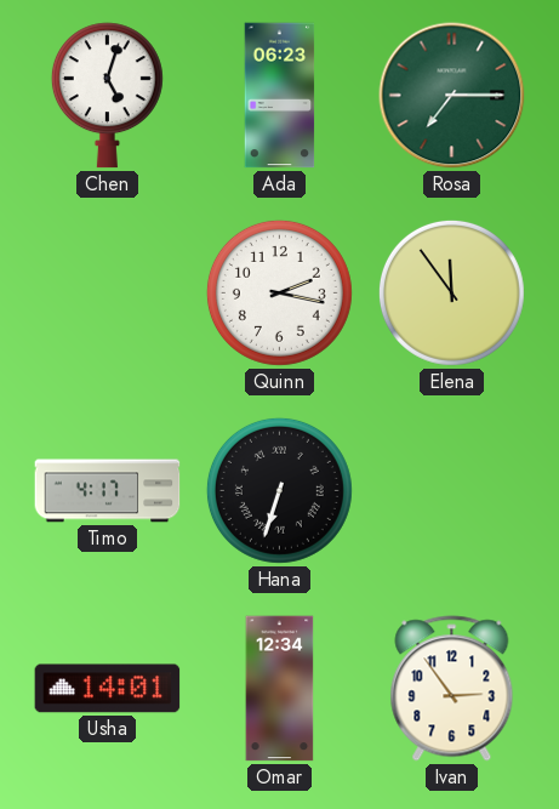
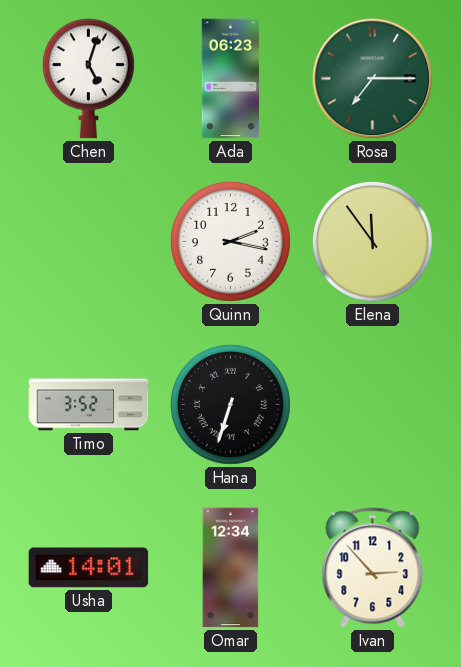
Timo: 4:17 -> 3:52 (89, 405)
Ivan: 2:54 -> 2:53 (373, 568)
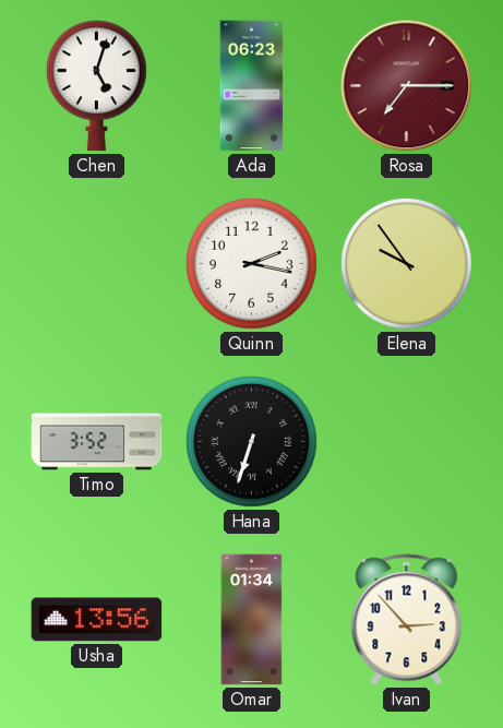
Rosa dial: green -> burgundy (407, 86)
Elena: 11:54 -> 9:54 (406, 263)
Usha: 14:01 -> 13:56 (97, 620)
Omar: 12:34 -> 01:34 (252, 620)
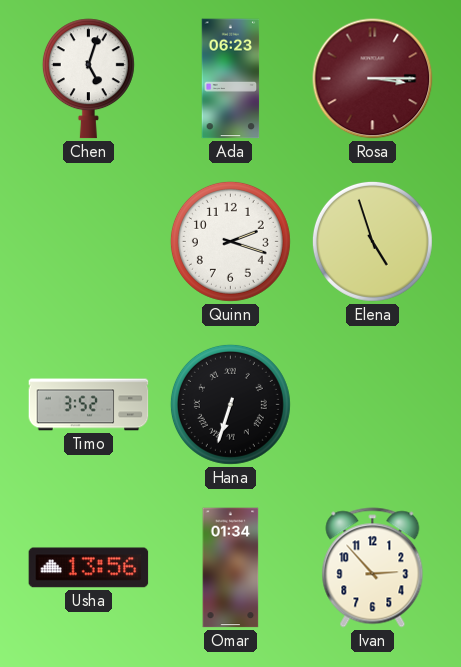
Rosa: 7:15 -> 3:15 (373, 79)
Quinn: 2:17 -> 2:18 (230, 241)
Elena: 9:54 -> 4:57 (372, 241)
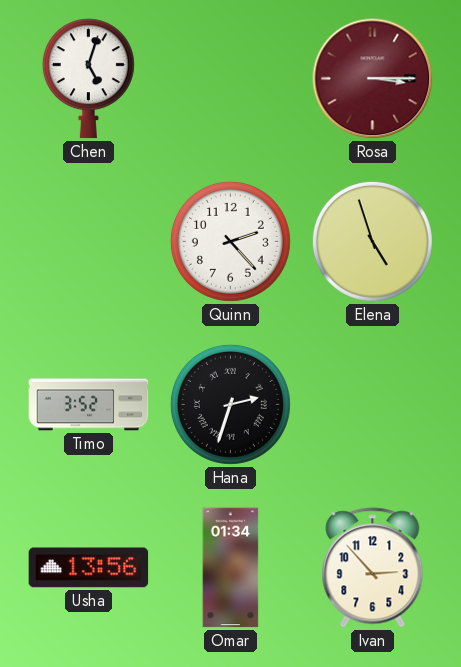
Ada: 06:23 -> none (231, 79)
Quinn: 2:18 -> 2:23 (230, 241)
Hana: 6:33 -> 2:33 (230, 404)
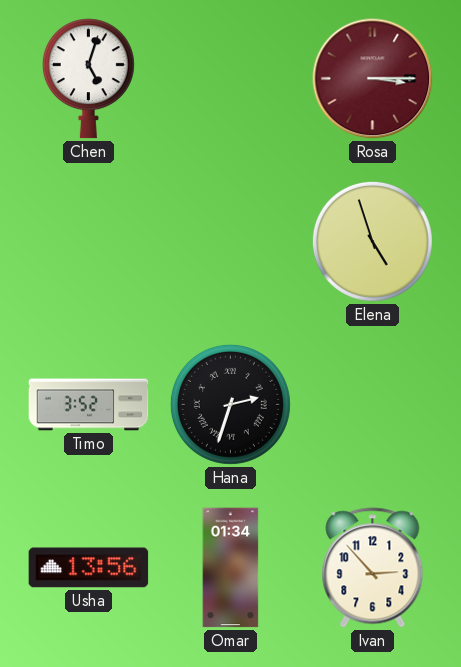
Quinn: 2:23 -> none (230, 241)
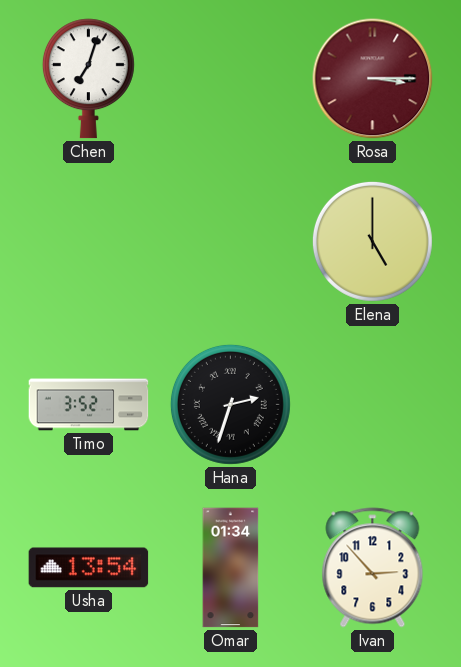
Chen: 5:03 -> 7:03 (88, 79)
Elena: 4:57 -> 5:00 (372, 241)
Usha: 13:56 -> 13:54 (89, 568)
